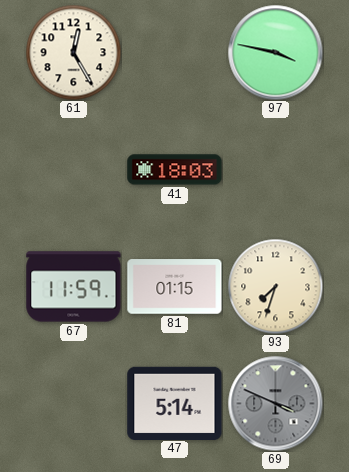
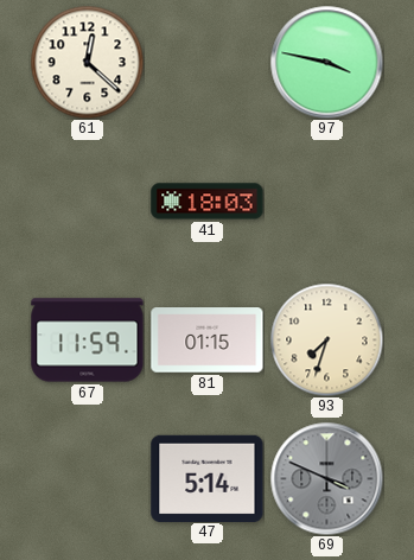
61: 12:25 -> 12:22 (87, 62)
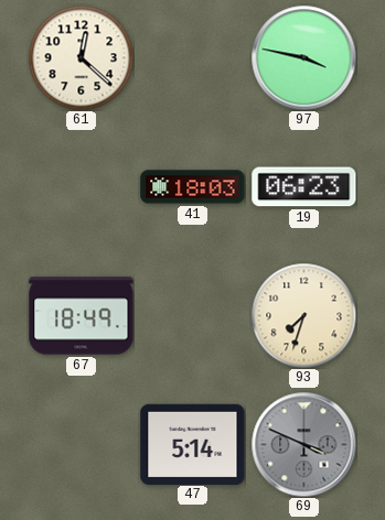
19: none -> 06:23 (304, 187)
67: 11:59 -> 18:49 (82, 316)
81: 01:15 -> none (208, 341)
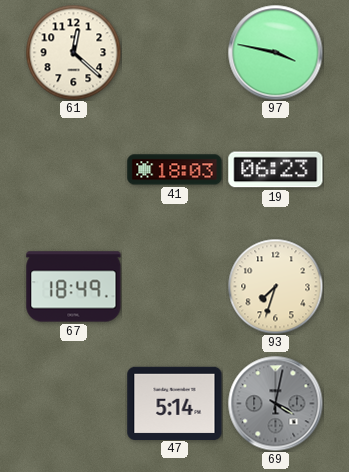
69: 3:49 -> 4:02 (275, 403)
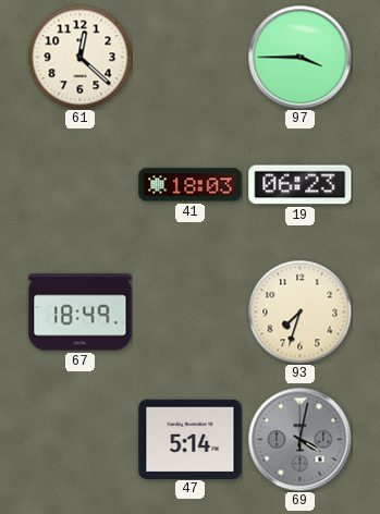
97: 3:47 -> 3:45 (299, 57)
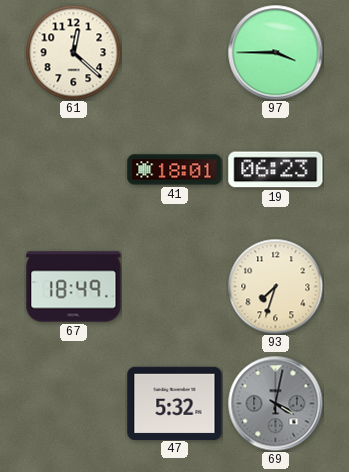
41: 18:03 -> 18:01 (175, 170)
47: 5:14 -> 5:32 (175, 403)
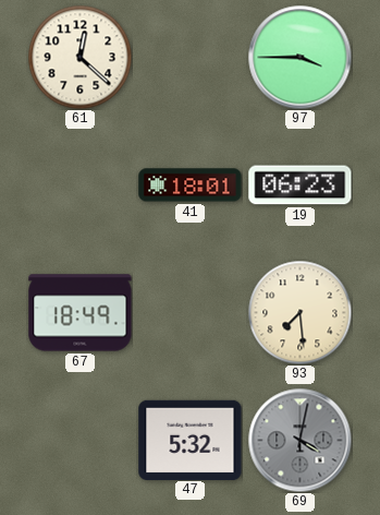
93: 7:33 -> 7:29 (299, 312)
